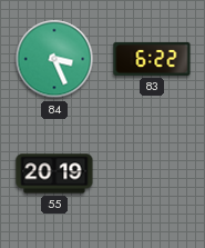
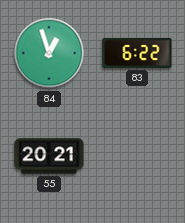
84: 3:26 -> 12:57 (49, 53)
55: 20:19 -> 20:21 (49, 156)
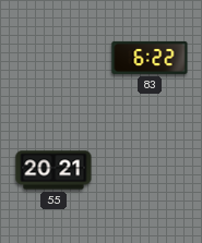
84: 12:57 -> none (49, 53)
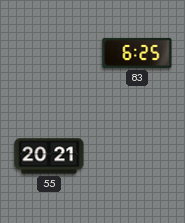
83: 6:22 -> 6:25 (137, 53)
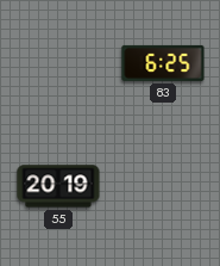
55: 20:21 -> 20:19 (58, 186)
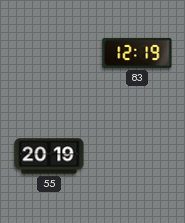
83: 6:25 -> 12:19 (137, 53)
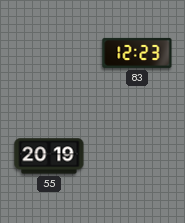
83: 12:19 -> 12:23 (137, 53)
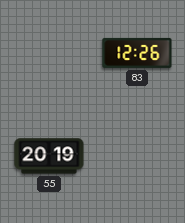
83: 12:23 -> 12:26 (137, 53)
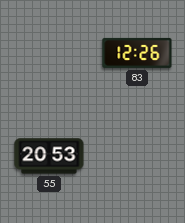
55: 20:19 -> 20:53 (49, 156)
